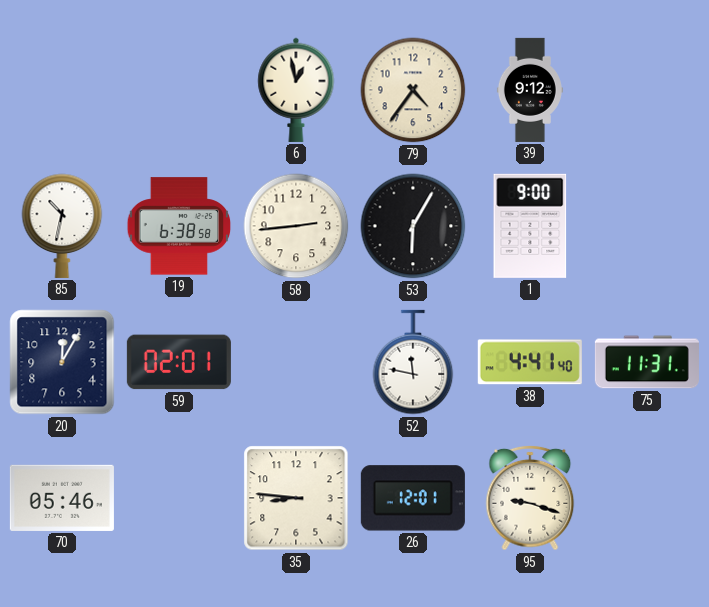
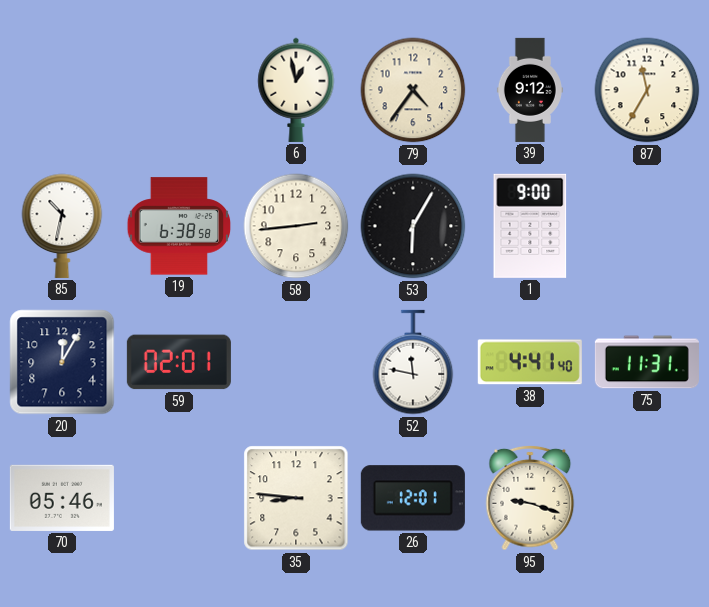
87: none -> 11:35 (647, 90)
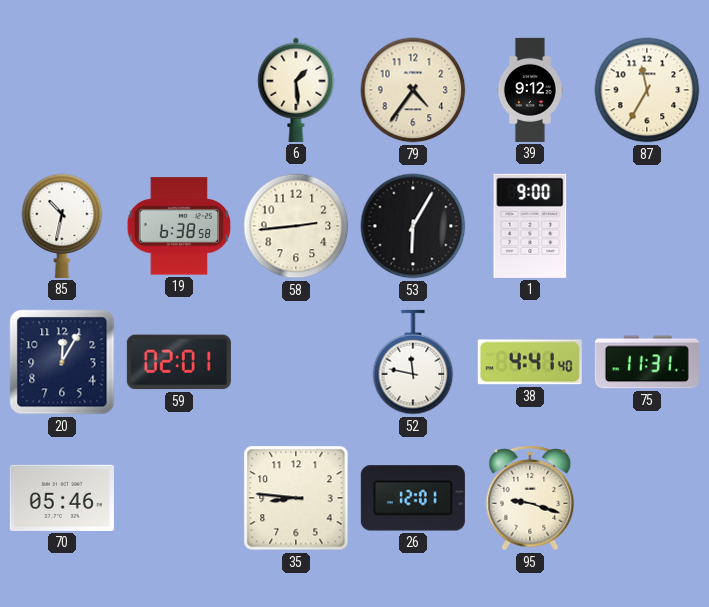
6: 12:58 -> 1:29 (296, 90)
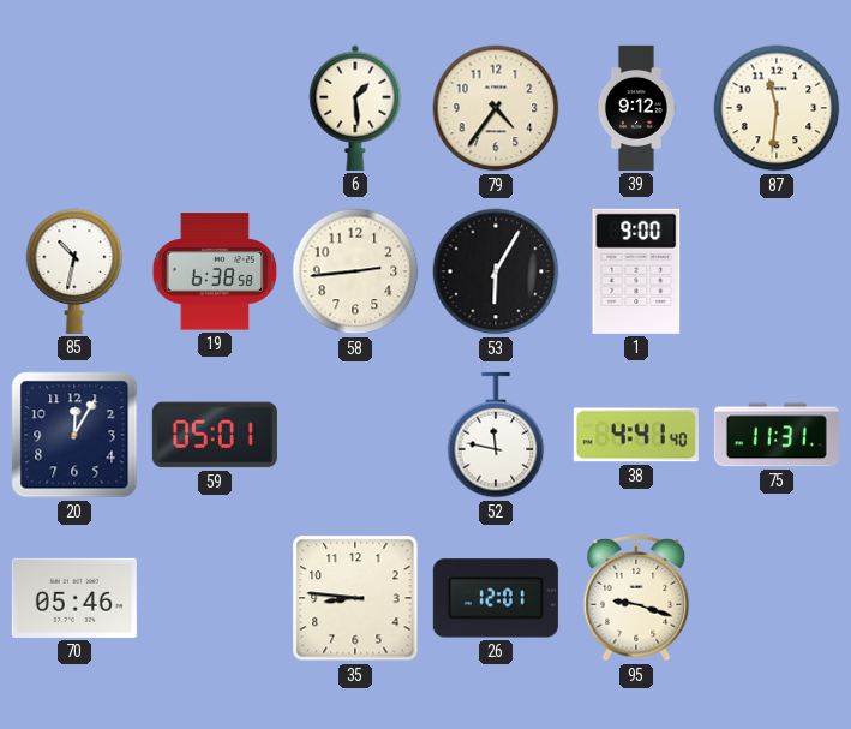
87: 11:35 -> 11:31 (777, 108)
59: 02:01 -> 05:01 (215, 435)
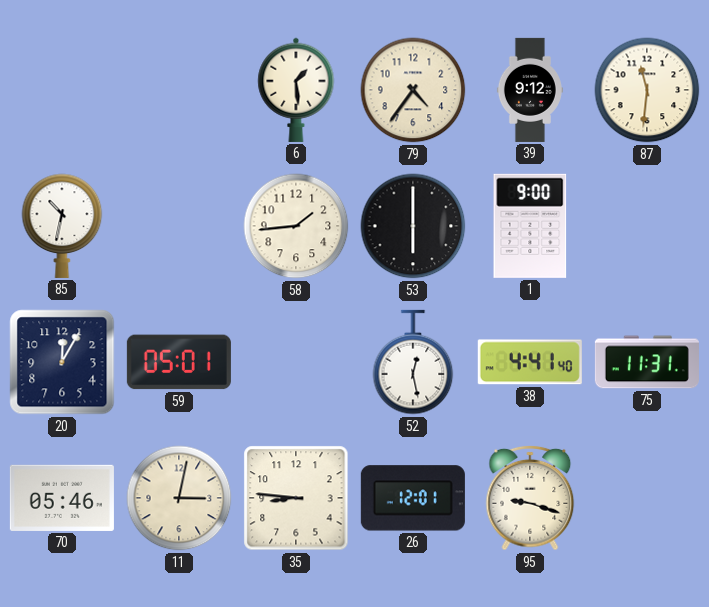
19: 6:38 -> none (215, 271)
58: 2:44 -> 1:44 (296, 226)
53: 6:05 -> 6:00 (413, 226)
52: 11:47 -> 12:28 (413, 362)
11: none -> 3:02 (179, 498)
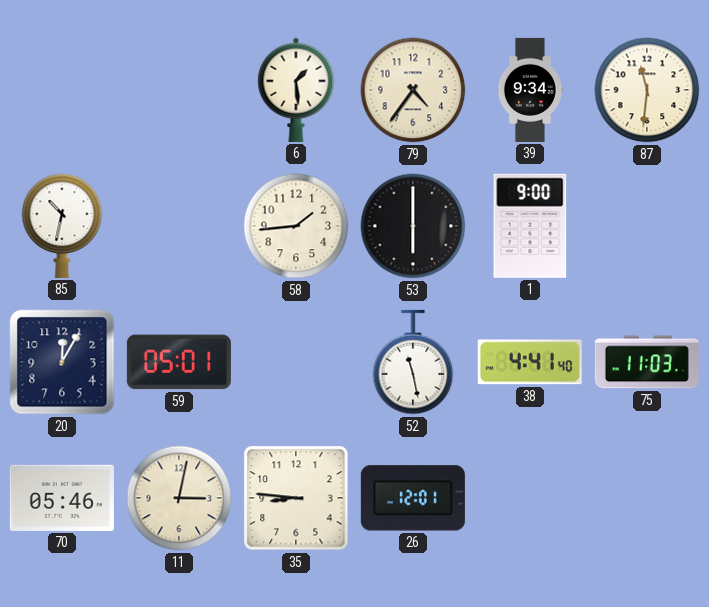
39: 9:12 -> 9:34 (530, 90)
52: 12:28 -> 11:28 (413, 362)
75: 11:31 -> 11:03 (647, 362)
95: 9:18 -> none (530, 498)
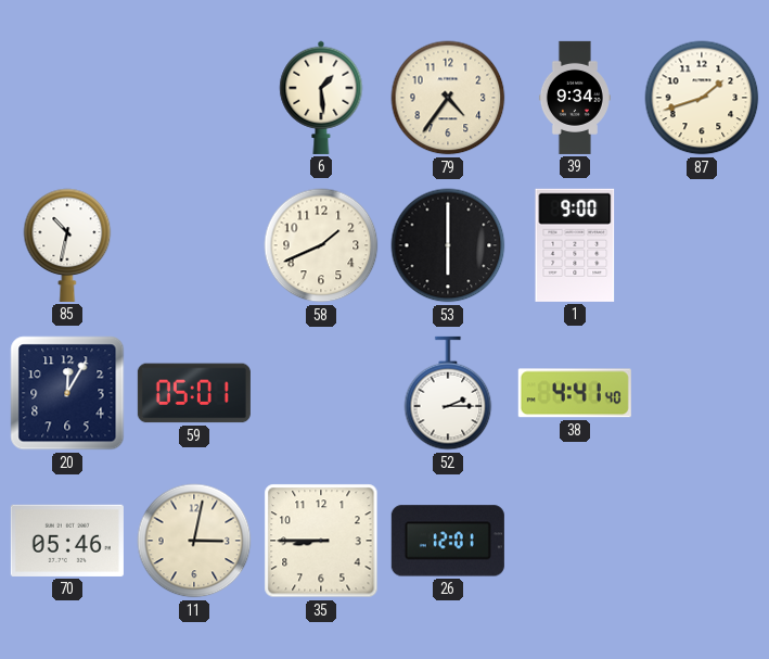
87: 11:31 -> 1:42 (702, 98)
58: 1:44 -> 1:41 (321, 245)
52: 11:28 -> 2:15 (448, 393)
75: 11:03 -> none (647, 362)
35: 8:46 -> 8:45 (321, 541)
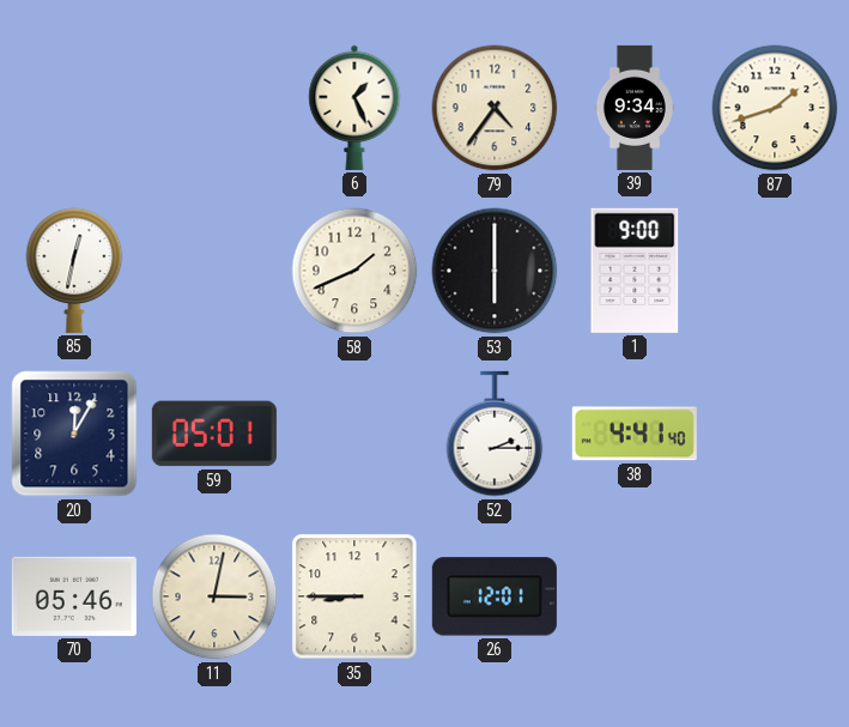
6: 1:29 -> 1:26 (354, 108)
85: 10:32 -> 12:32 (74, 271)
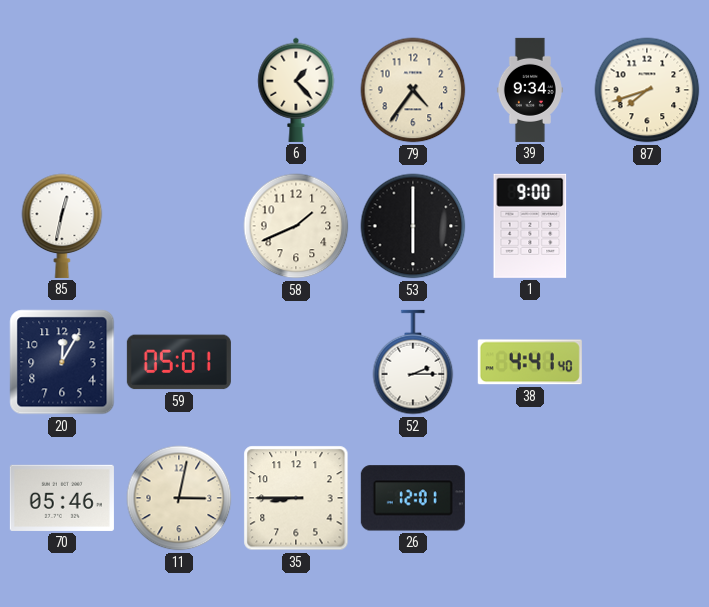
6: 1:26 -> 1:23 (296, 90)
87: 1:42 -> 7:42 (647, 90)
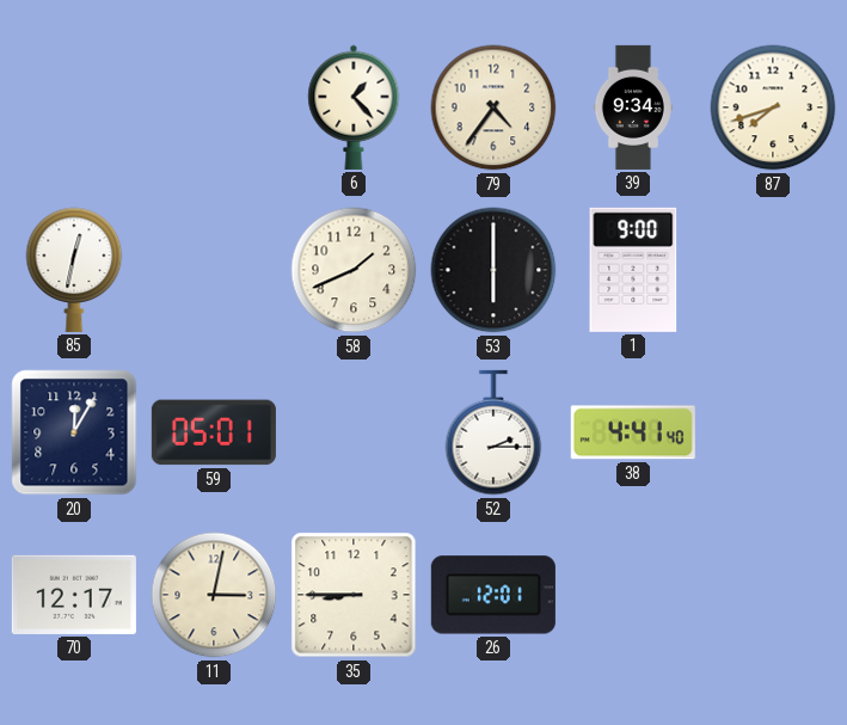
70: 05:46 -> 12:17 (74, 595)
